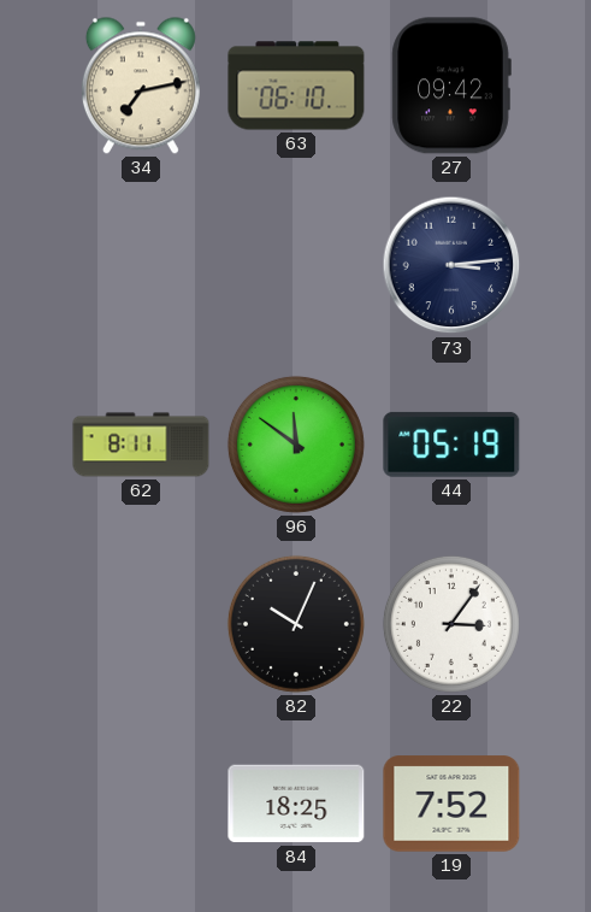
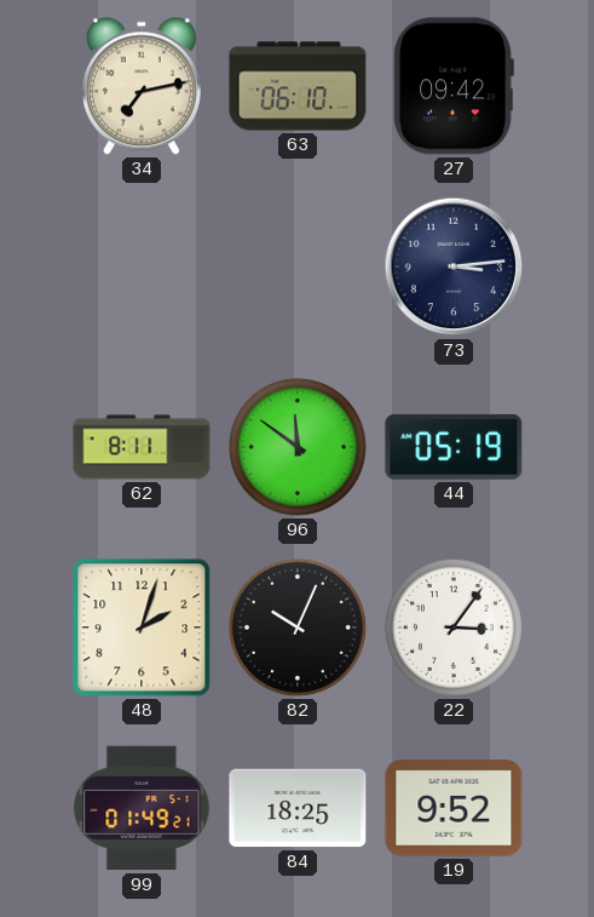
48: none -> 2:03 (142, 627)
99: none -> 01:49 (142, 808)
19: 7:52 -> 9:52 (454, 808)
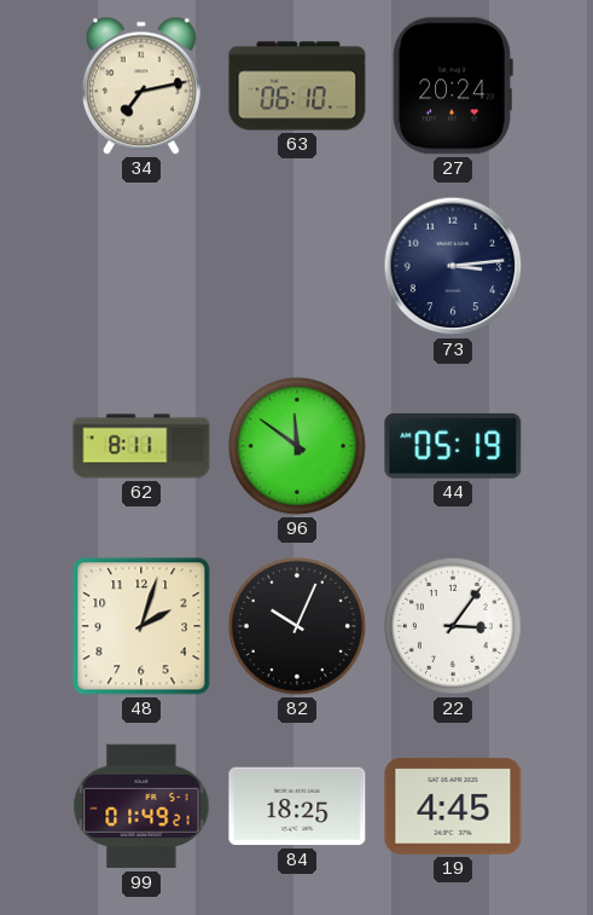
27: 09:42 -> 20:24 (453, 86)
19: 9:52 -> 4:45 (453, 806)
